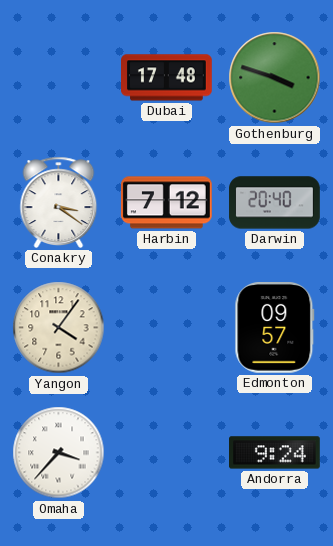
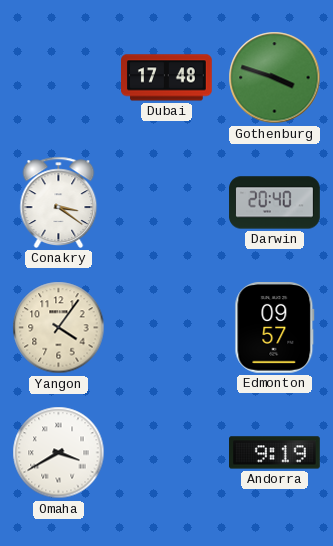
Harbin: 7:12 -> none (166, 203)
Omaha: 3:37 -> 3:40 (59, 453)
Andorra: 9:24 -> 9:19 (275, 453)
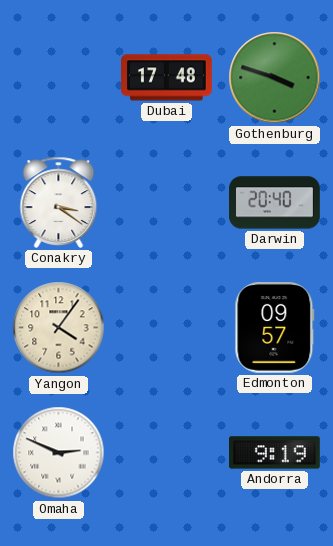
Omaha: 3:40 -> 2:49 (59, 453)
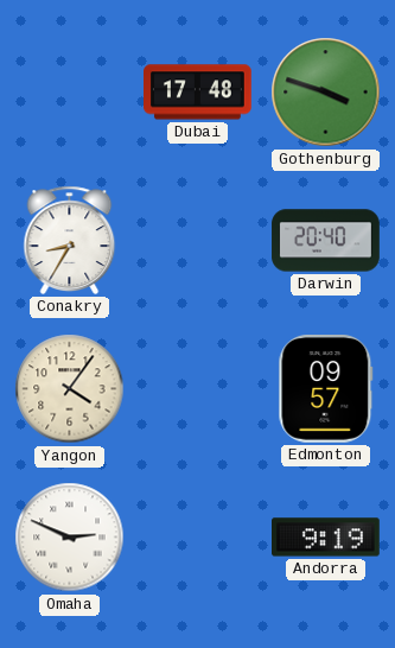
Conakry: 3:21 -> 8:35 (70, 240)
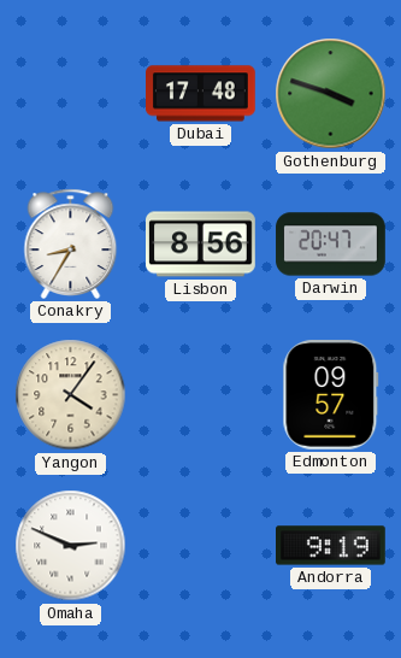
Lisbon: none -> 8:56 (201, 245)
Darwin: 20:40 -> 20:47 (331, 245)
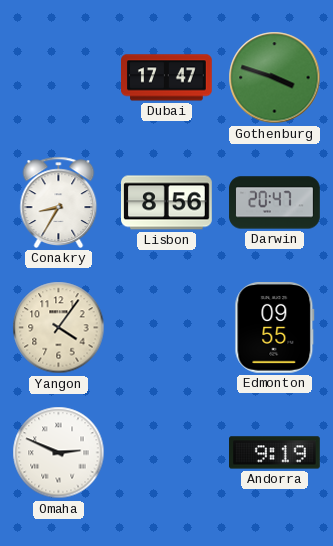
Dubai: 17:48 -> 17:47 (167, 78)
Edmonton: 09:57 -> 09:55 (275, 328)
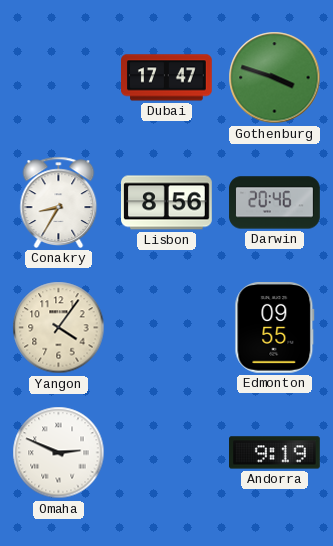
Darwin: 20:47 -> 20:46 (275, 203)
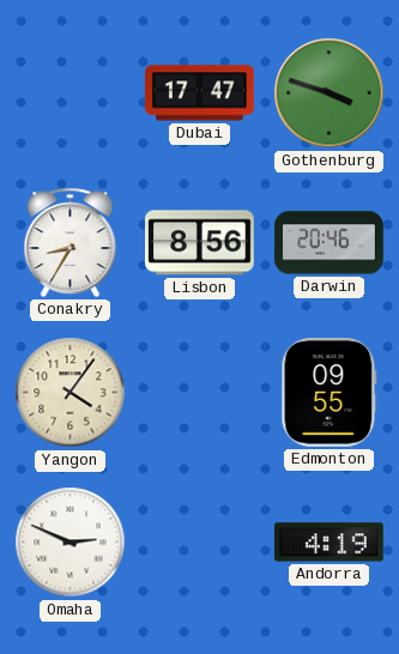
Andorra: 9:19 -> 4:19 (330, 543)
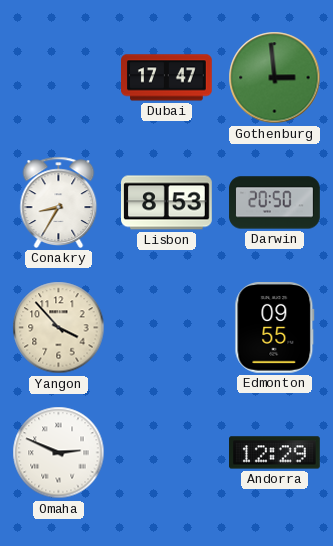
Gothenburg: 3:48 -> 2:59 (275, 78)
Lisbon: 8:56 -> 8:53 (167, 203)
Darwin: 20:46 -> 20:50 (275, 203)
Yangon: 4:06 -> 3:53 (59, 328)
Andorra: 4:19 -> 12:29 (275, 453)
